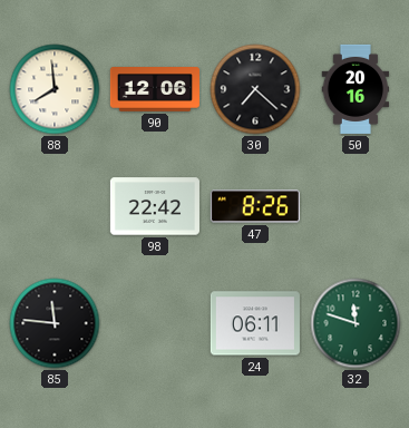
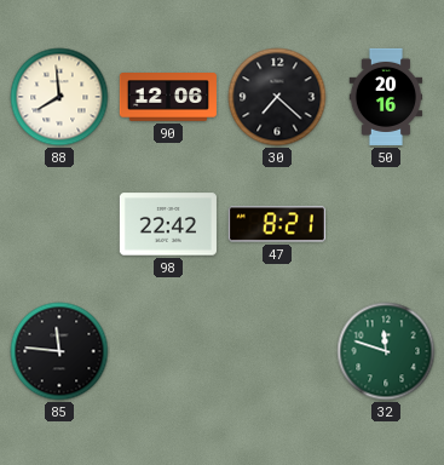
47: 8:26 -> 8:21 (277, 224)
24: 06:11 -> none (255, 323)
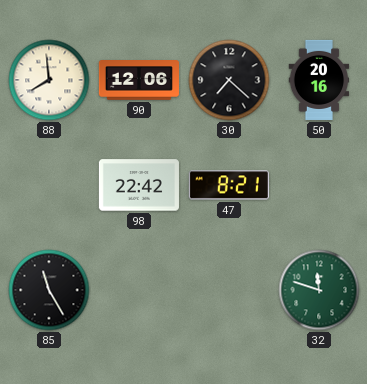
85: 11:46 -> 11:25 (49, 290)
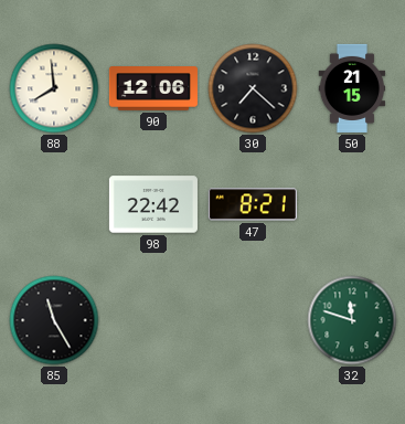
50: 20:16 -> 21:15 (352, 88)
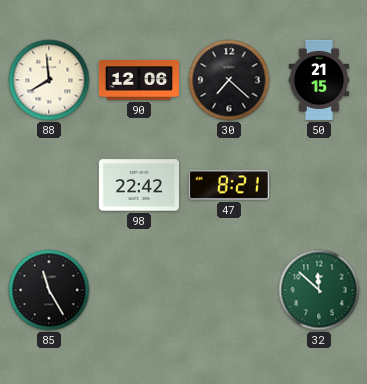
32: 11:48 -> 11:52 (319, 290)
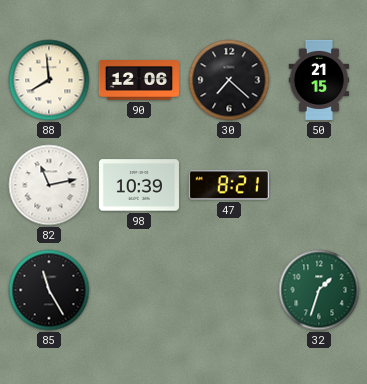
82: none -> 11:13 (49, 185)
98: 22:42 -> 10:39 (139, 185)
32: 11:52 -> 1:33 (319, 290)
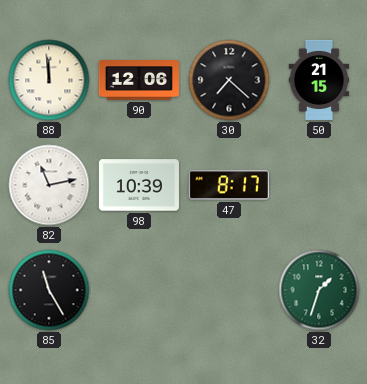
88: 7:59 -> 11:59 (49, 80)
47: 8:21 -> 8:17 (229, 185)
